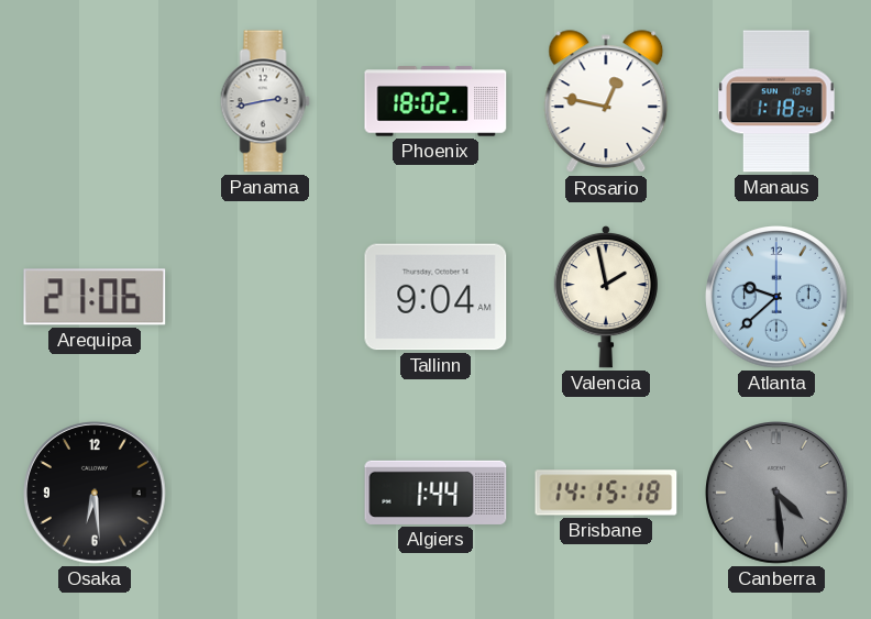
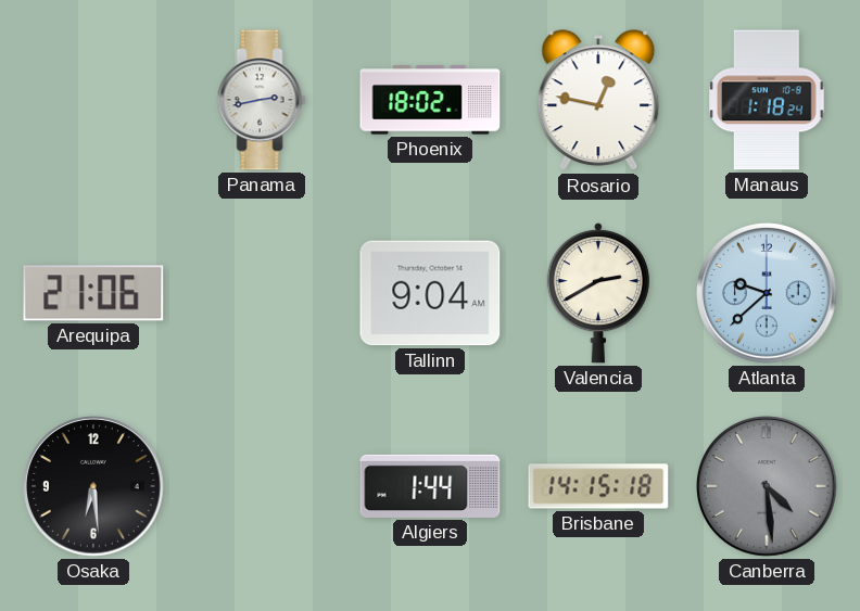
Valencia: 1:58 -> 2:40 (598, 293)
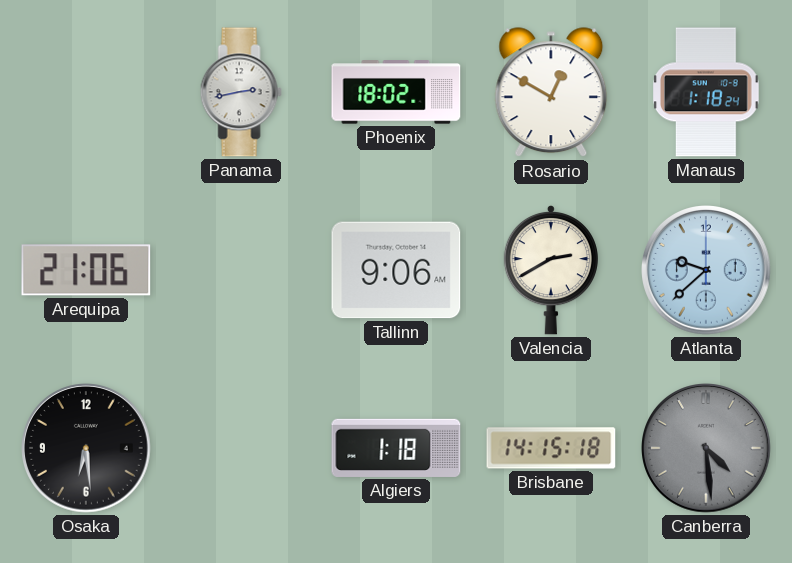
Rosario: 12:47 -> 12:50 (551, 93)
Tallinn: 9:04 -> 9:06 (396, 270)
Algiers: 1:44 -> 1:18 (396, 448)
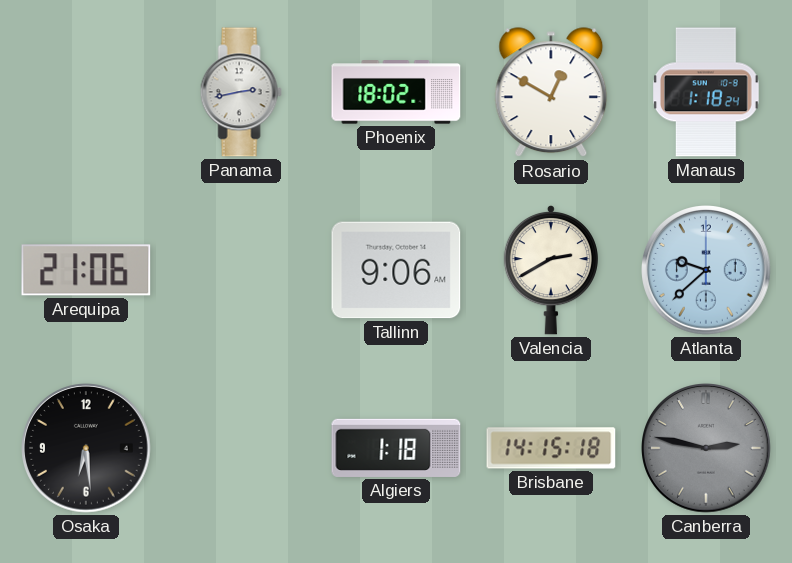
Canberra: 4:29 -> 2:47 (707, 449)
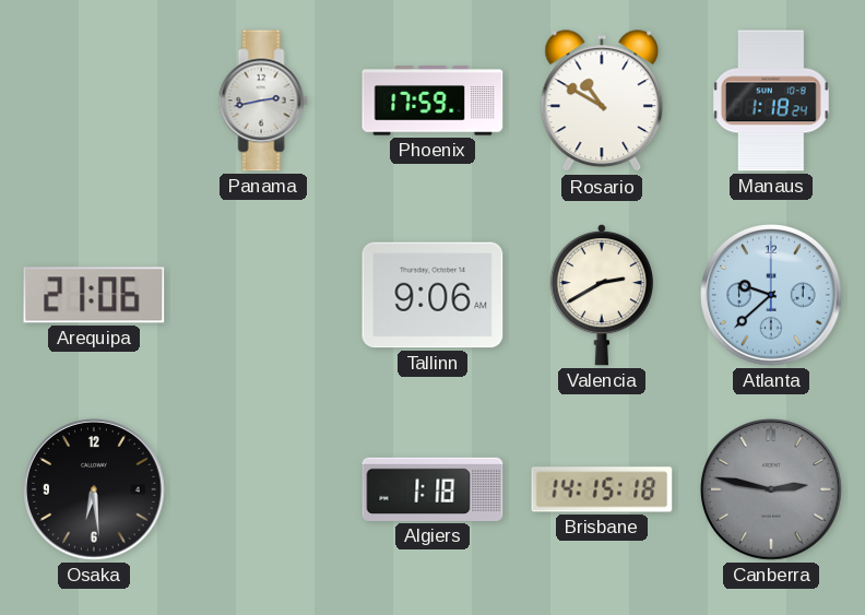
Phoenix: 18:02 -> 17:59 (432, 100)
Rosario: 12:50 -> 10:50 (602, 102)
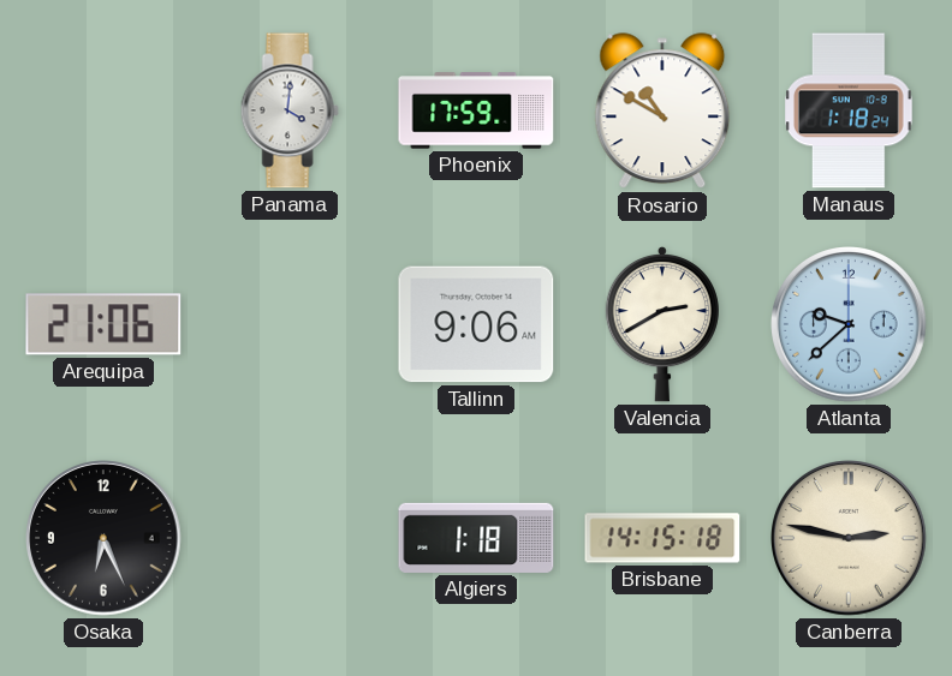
Panama: 2:43 -> 4:01 (290, 110)
Osaka: 6:29 -> 6:26 (105, 539)
Canberra dial: grey -> cream (850, 539)
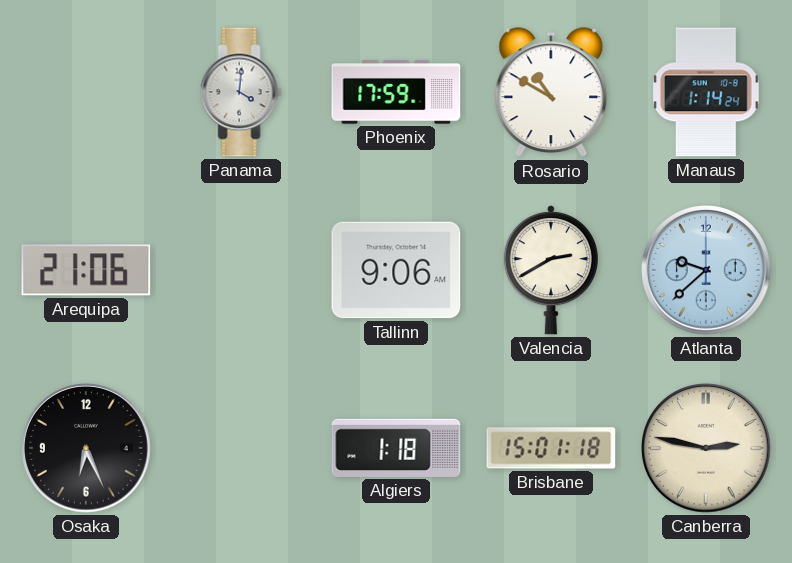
Manaus: 1:18 -> 1:14 (707, 92)
Brisbane: 14:15 -> 15:01 (551, 448)
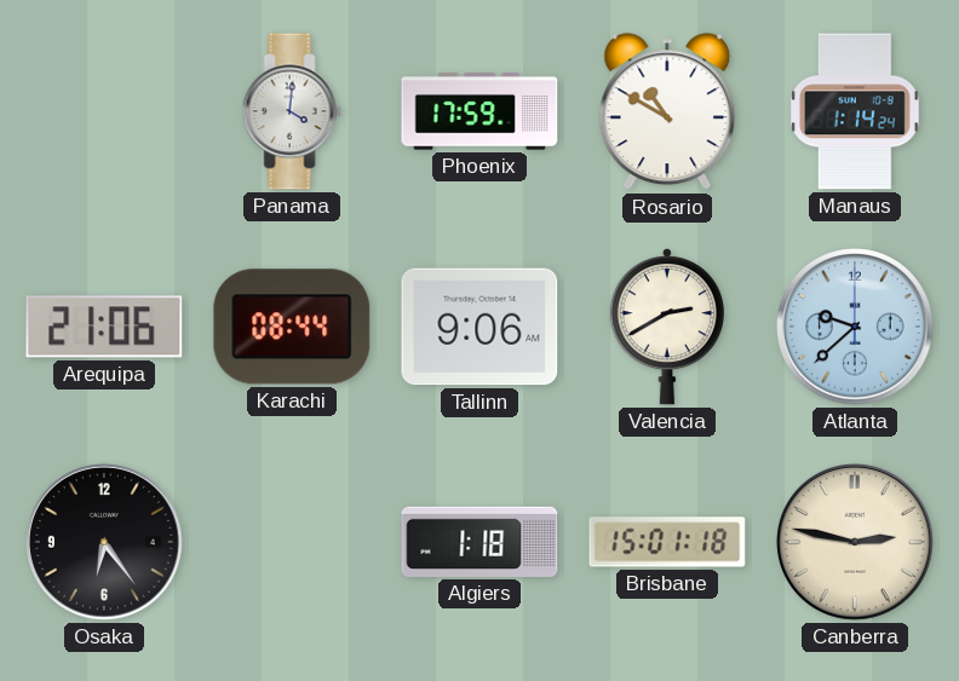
Karachi: none -> 08:44 (292, 327)
Osaka: 6:26 -> 6:24 (105, 543)
